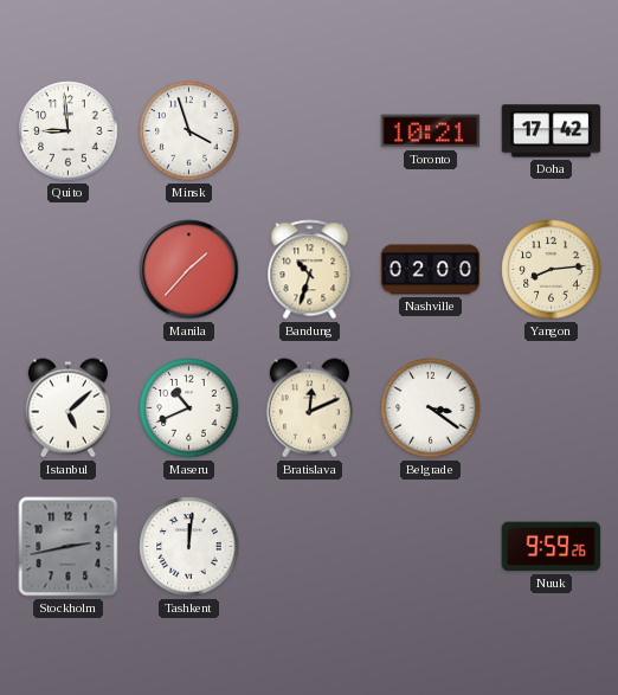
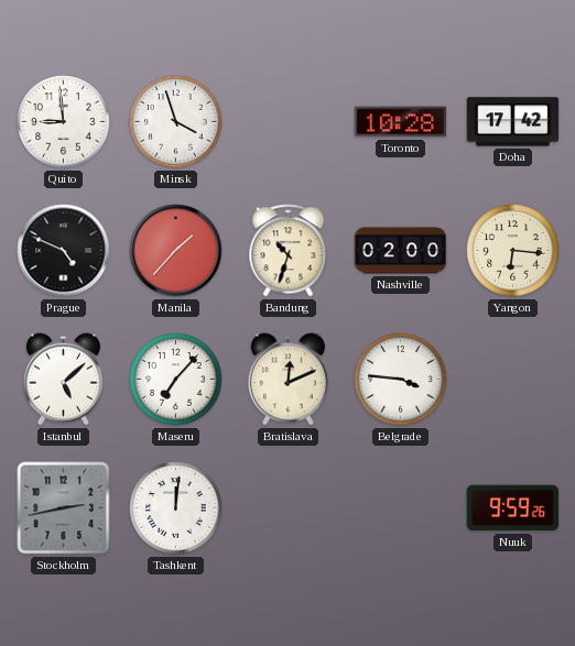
Toronto: 10:21 -> 10:28 (401, 122)
Prague: none -> 4:49 (64, 251)
Yangon: 8:14 -> 6:16 (513, 251)
Maseru: 10:41 -> 7:07 (176, 380)
Belgrade: 3:21 -> 3:46 (401, 380)
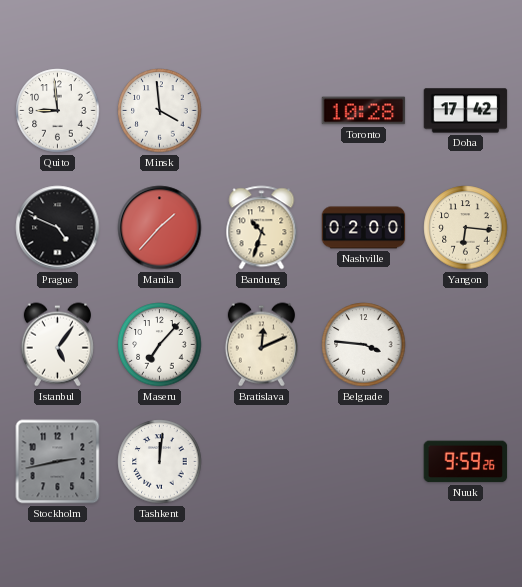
Minsk: 3:57 -> 3:59 (160, 111)
Istanbul: 5:08 -> 5:06 (57, 345)
